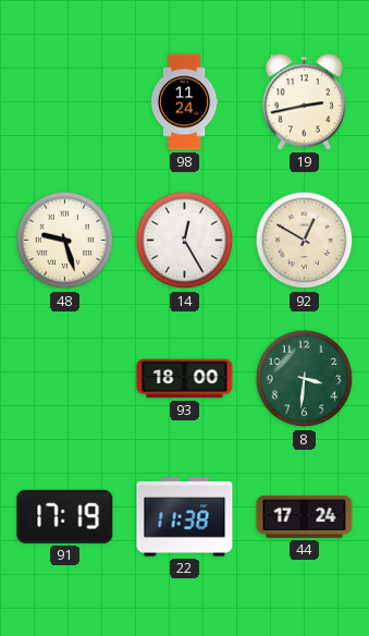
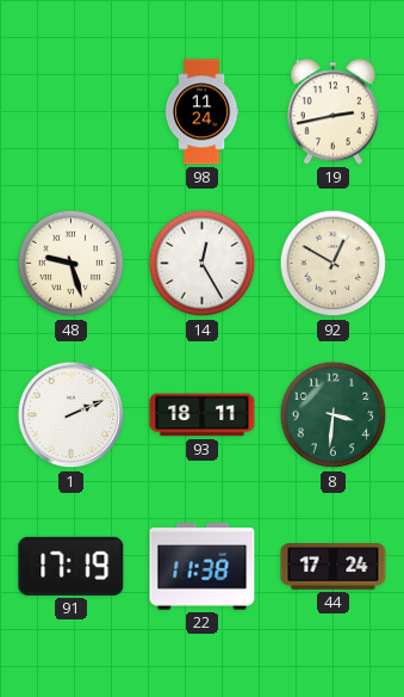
1: none -> 2:11 (72, 415)
93: 18:00 -> 18:11 (203, 415)
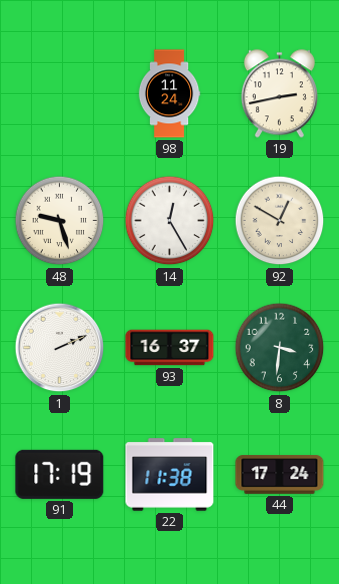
93: 18:11 -> 16:37 (170, 348)
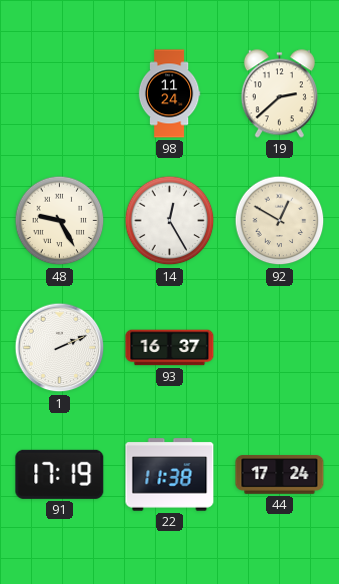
19: 2:43 -> 2:38 (279, 94)
48: 9:27 -> 9:25 (60, 221)
8: 3:31 -> none (280, 348)
